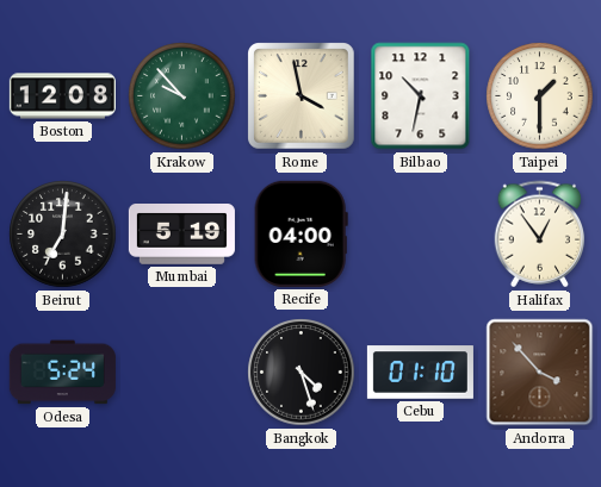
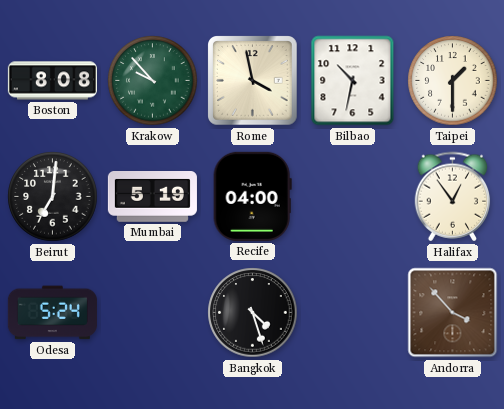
Boston: 12:08 -> 8:08 (52, 81)
Cebu: 01:10 -> none (420, 373)
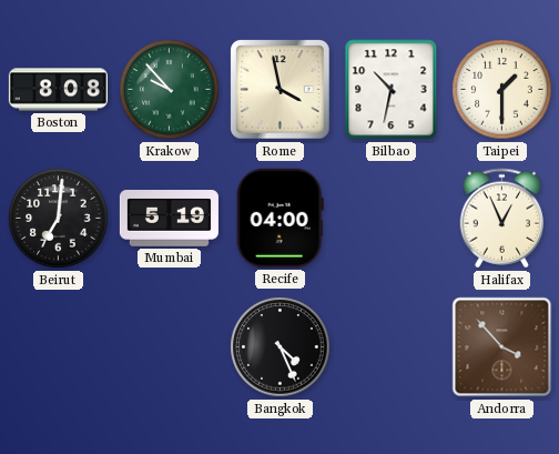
Halifax: 12:54 -> 12:56 (502, 219)
Odesa: 5:24 -> none (52, 313)
Bangkok: 4:27 -> 4:26 (281, 347)
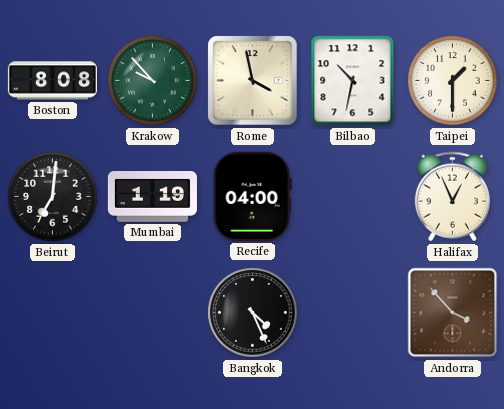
Mumbai: 5:19 -> 1:19 (152, 197)
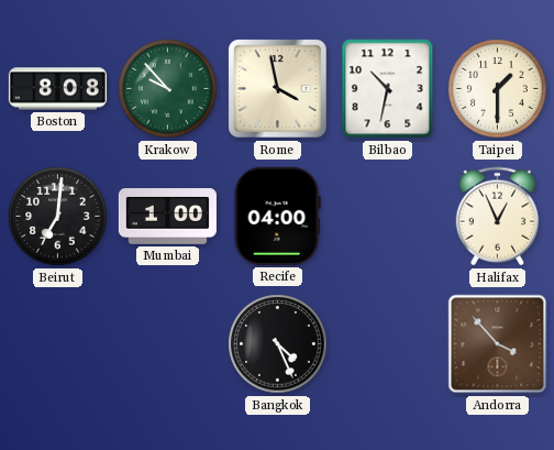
Mumbai: 1:19 -> 1:00 (167, 217)
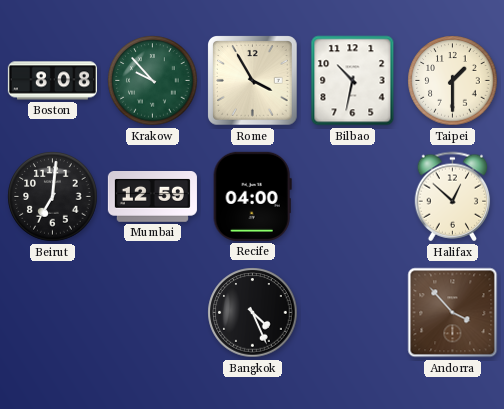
Rome: 3:58 -> 3:55 (253, 81)
Mumbai: 1:00 -> 12:59 (152, 197)
Halifax: 12:56 -> 12:52 (453, 197)
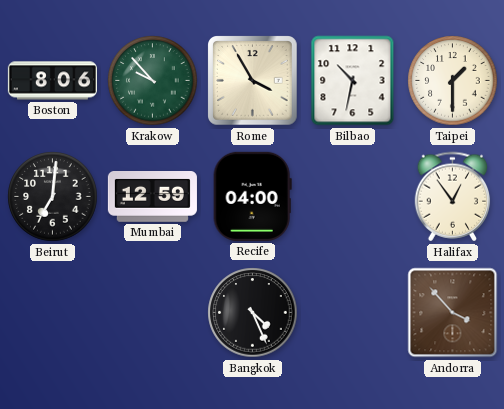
Boston: 8:08 -> 8:06 (52, 81)
Halifax: 12:52 -> 12:54 (453, 197)
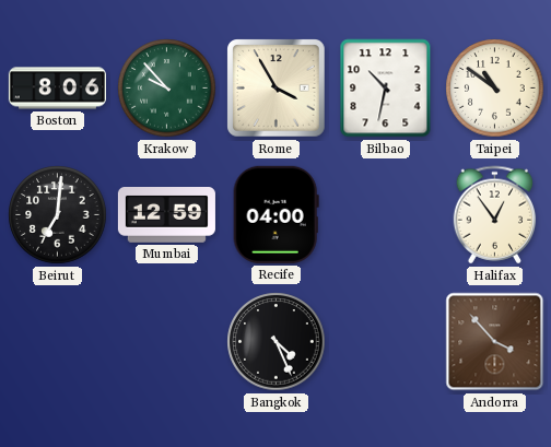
Taipei: 1:30 -> 10:51 (495, 89)
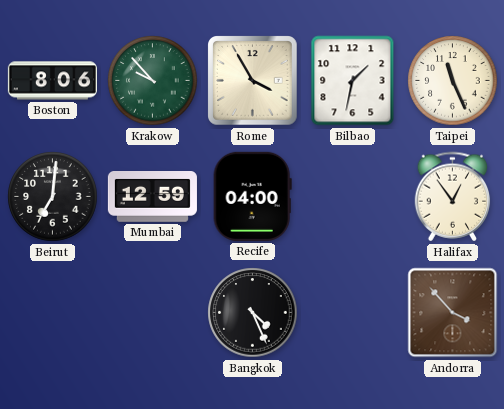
Bilbao: 10:32 -> 1:32 (353, 81)
Taipei: 10:51 -> 11:26 (453, 81)
